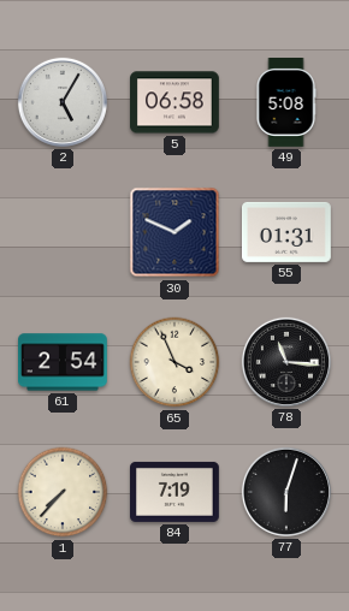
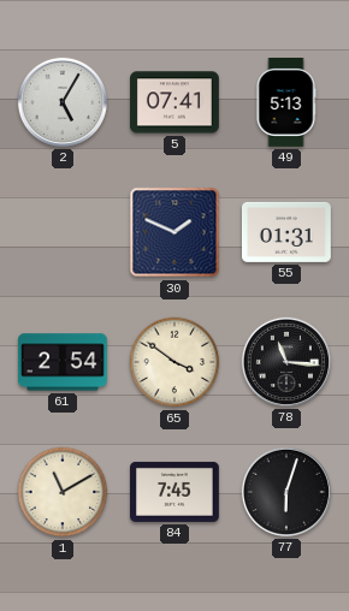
5: 06:58 -> 07:41 (176, 102)
49: 5:08 -> 5:13 (286, 103)
65: 3:56 -> 3:51 (174, 362)
1: 7:37 -> 11:10 (63, 492)
84: 7:19 -> 7:45 (176, 492)
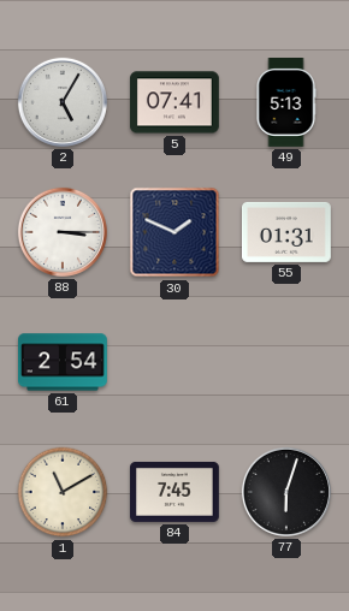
88: none -> 3:15 (63, 232)
65: 3:51 -> none (174, 362)
78: 11:16 -> none (286, 362)
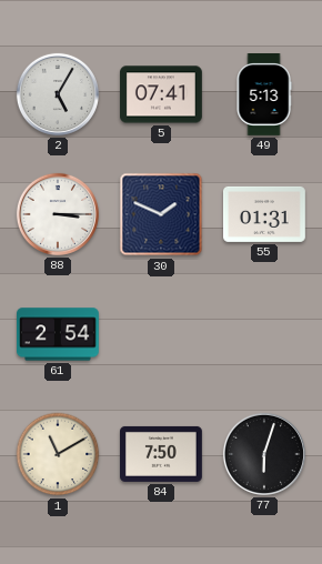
84: 7:45 -> 7:50 (162, 454)
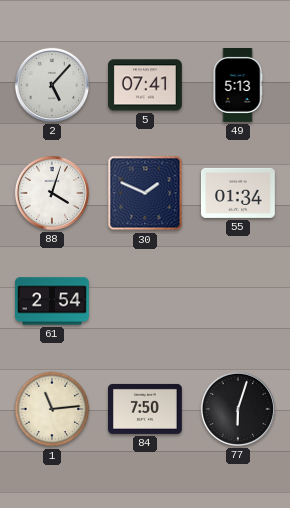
2: 5:05 -> 5:07 (52, 85)
88: 3:15 -> 4:03 (52, 193)
55: 01:31 -> 01:34 (239, 193)
1: 11:10 -> 11:14 (52, 409)
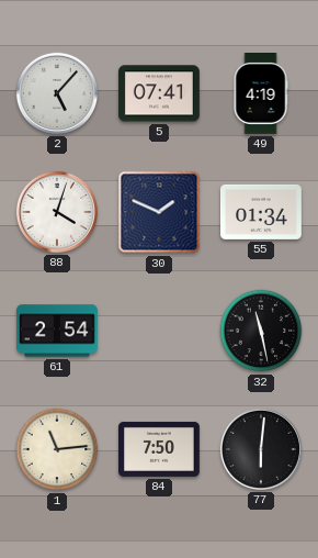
49: 5:13 -> 4:19 (261, 94)
32: none -> 11:28 (261, 331)
77: 6:03 -> 6:01 (261, 449)
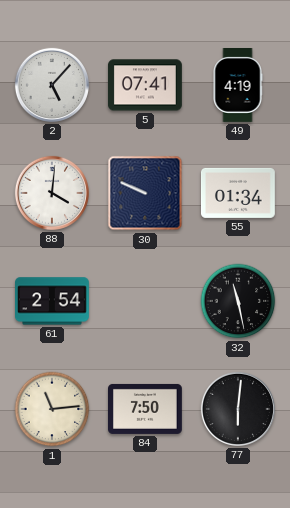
88: 4:03 -> 4:01 (52, 193)
30: 1:49 -> 9:49 (145, 193)
